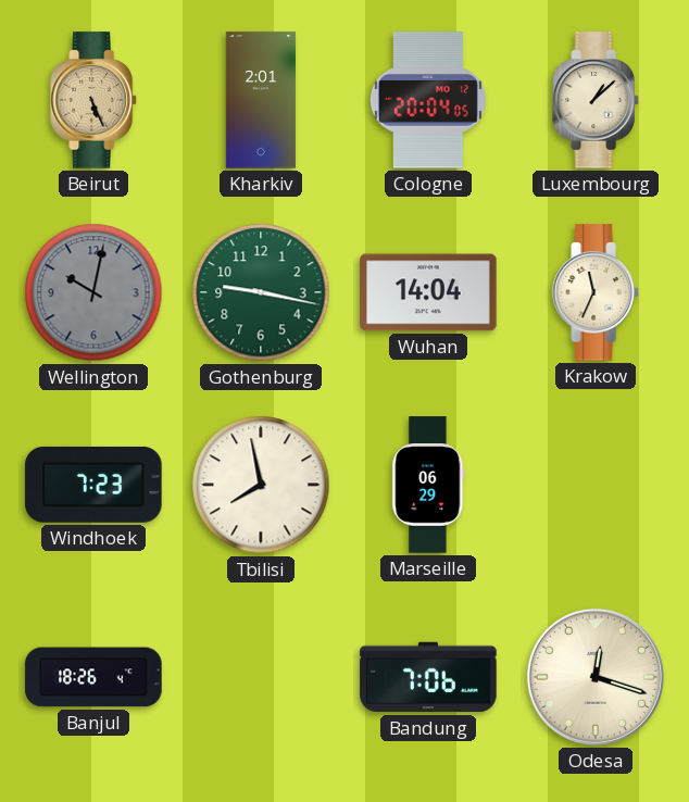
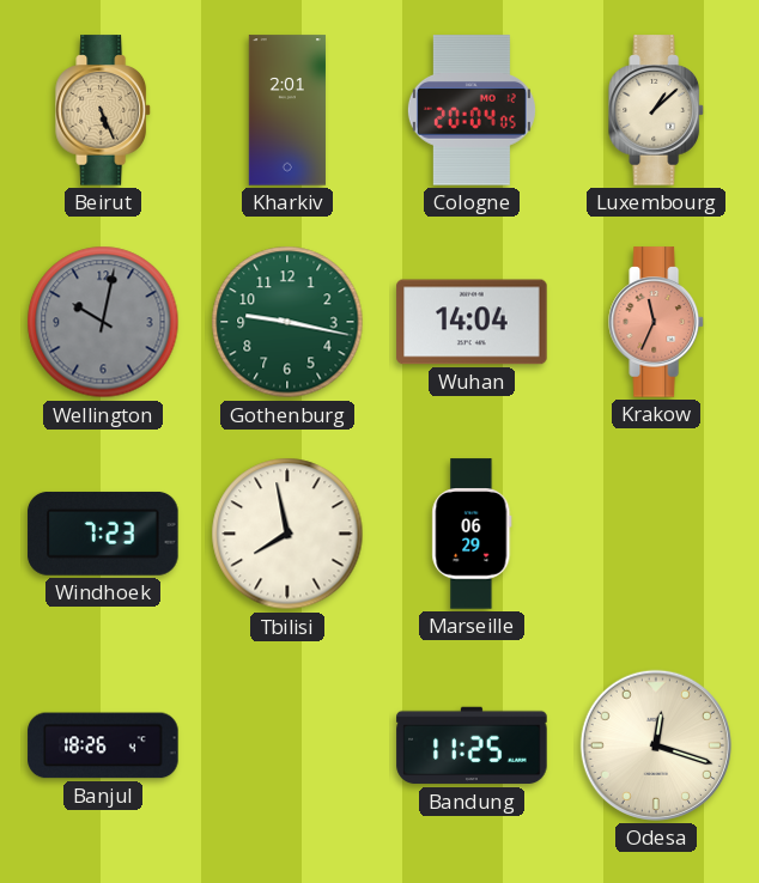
Krakow dial: cream -> salmon (656, 322)
Bandung: 7:06 -> 11:25 (472, 745)
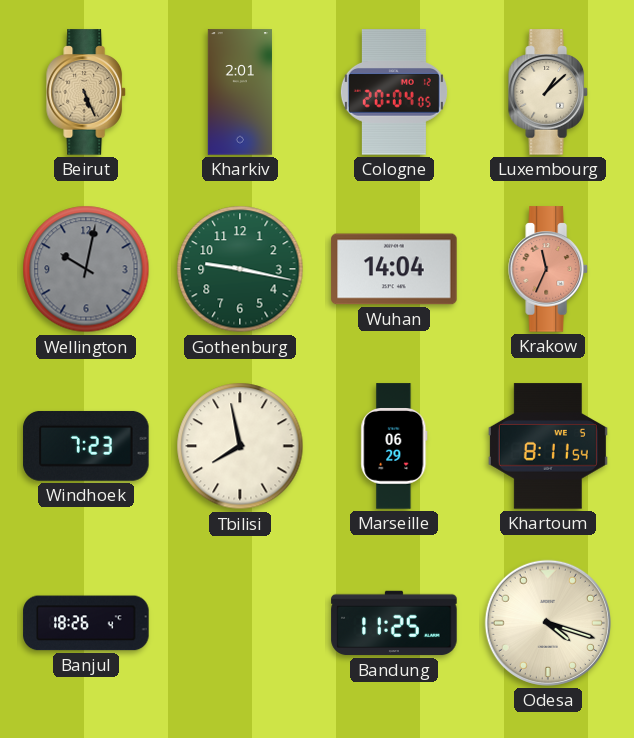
Khartoum: none -> 8:11 (548, 446)
Odesa: 12:18 -> 4:18 (548, 623)
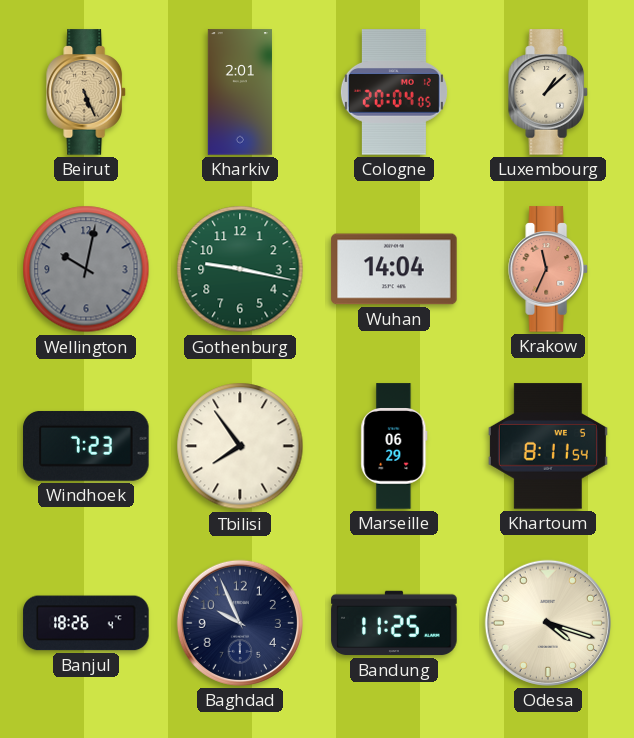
Tbilisi: 7:58 -> 7:54 (240, 446)
Baghdad: none -> 9:56 (240, 623)
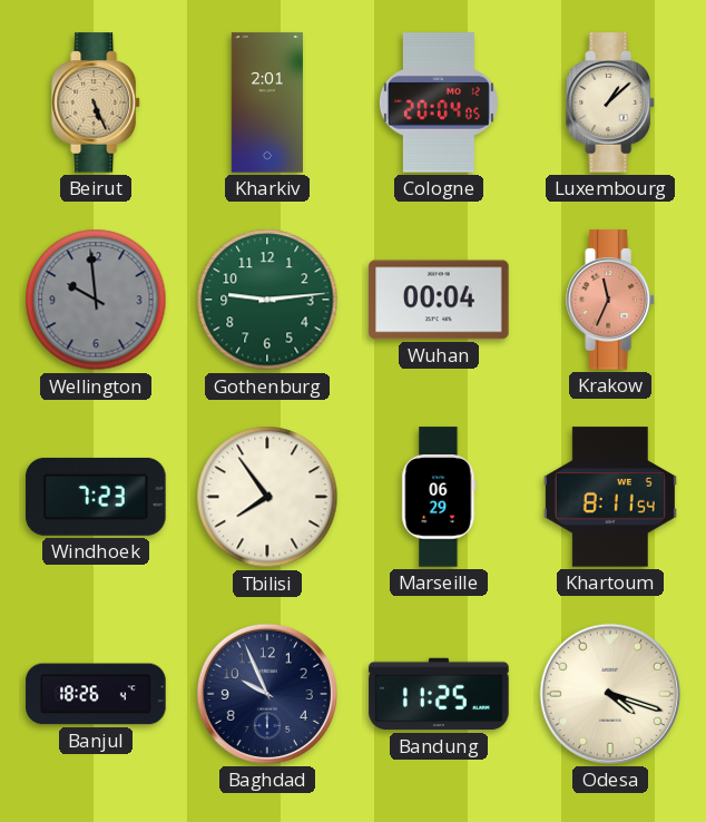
Wellington: 10:02 -> 9:59 (96, 300)
Gothenburg: 9:17 -> 9:14 (267, 300)
Wuhan: 14:04 -> 00:04 (439, 300)
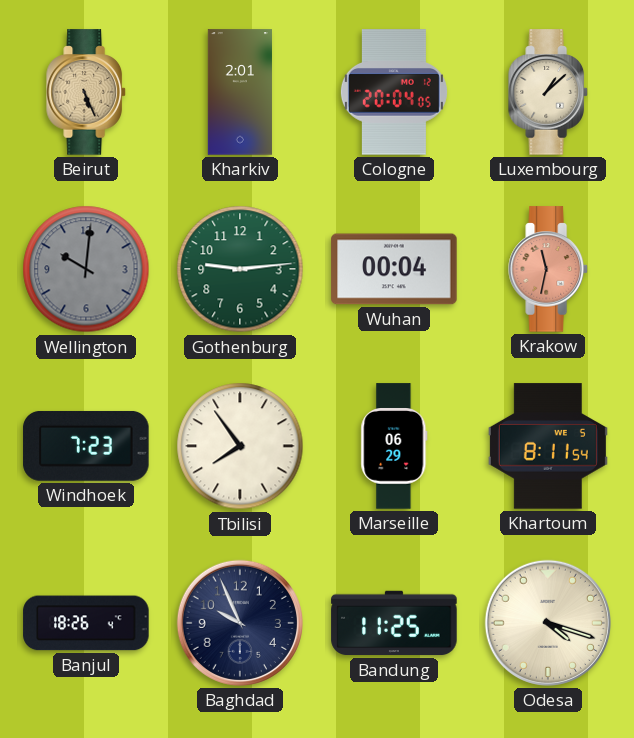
Wellington: 9:59 -> 10:01 (86, 269)
Krakow: 11:34 -> 11:32 (548, 269)
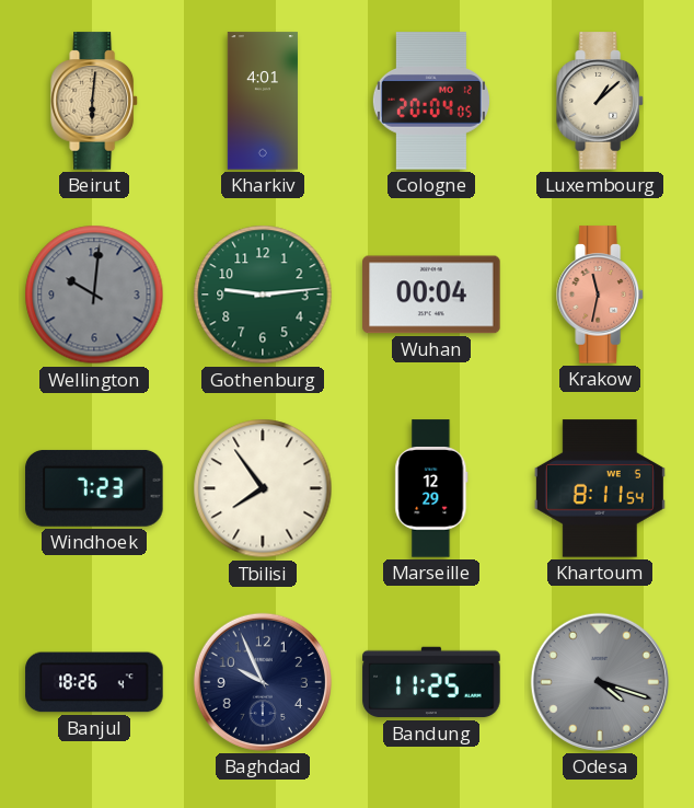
Beirut: 5:26 -> 6:01 (94, 101)
Kharkiv: 2:01 -> 4:01 (263, 101)
Marseille: 06:29 -> 12:29 (431, 488)
Odesa dial: cream -> grey (600, 682)
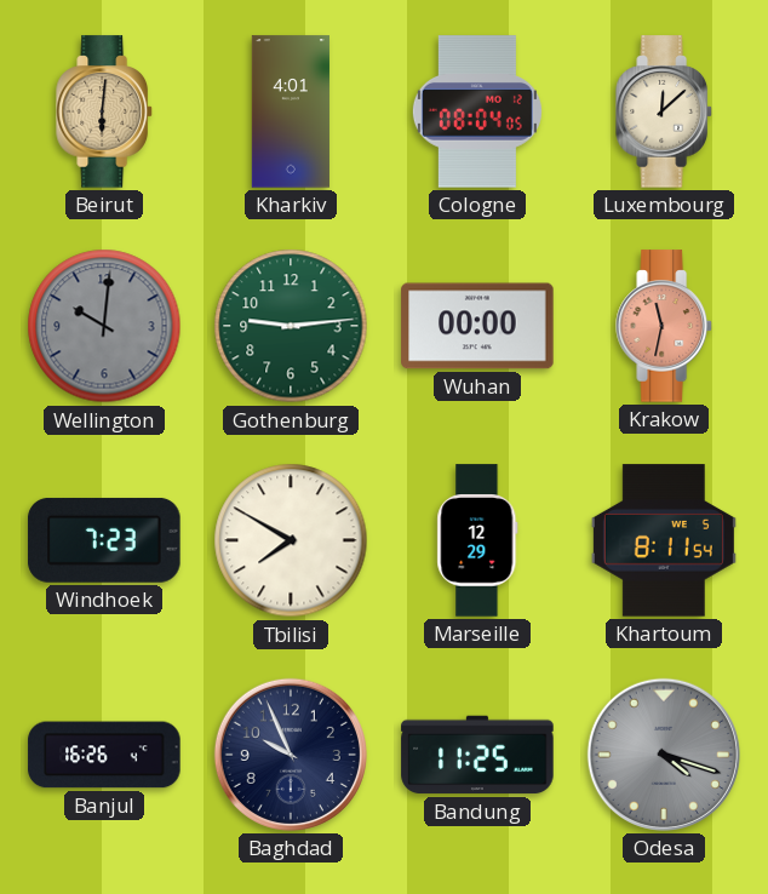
Cologne: 20:04 -> 08:04 (477, 111)
Luxembourg: 1:08 -> 12:08 (664, 111)
Wuhan: 00:04 -> 00:00 (477, 326)
Tbilisi: 7:54 -> 7:50 (291, 540)
Banjul: 18:26 -> 16:26 (104, 755)
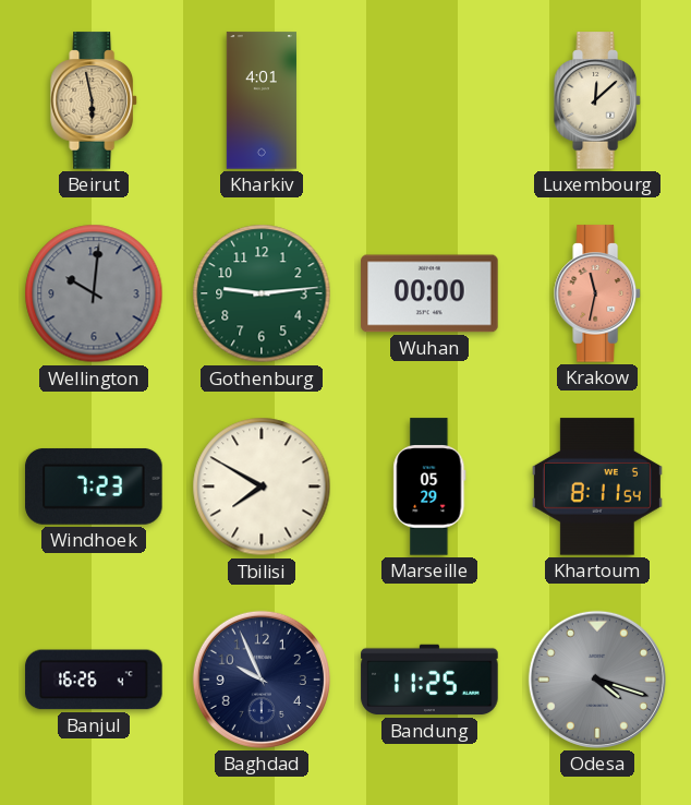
Beirut: 6:01 -> 5:58 (94, 100)
Cologne: 08:04 -> none (477, 111)
Marseille: 12:29 -> 05:29 (429, 486)
